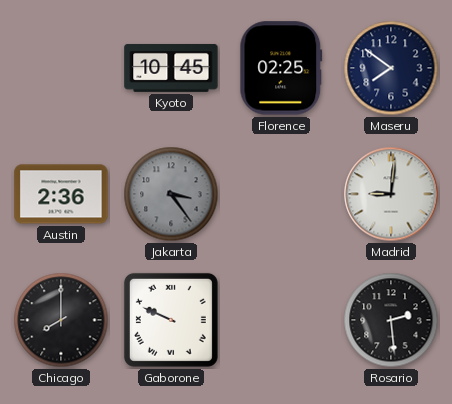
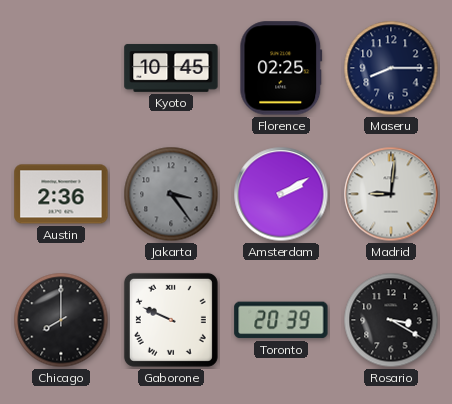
Maseru: 7:51 -> 8:15 (391, 68)
Amsterdam: none -> 2:10 (281, 194)
Toronto: none -> 20:39 (281, 320)
Rosario: 2:29 -> 3:20 (391, 320)
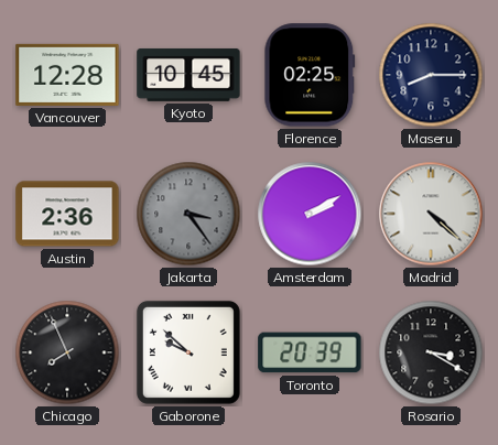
Vancouver: none -> 12:28 (67, 75)
Madrid: 9:01 -> 4:22 (431, 214)
Chicago: 8:00 -> 7:56 (67, 352)
Gaborone: 9:49 -> 9:52 (188, 352)
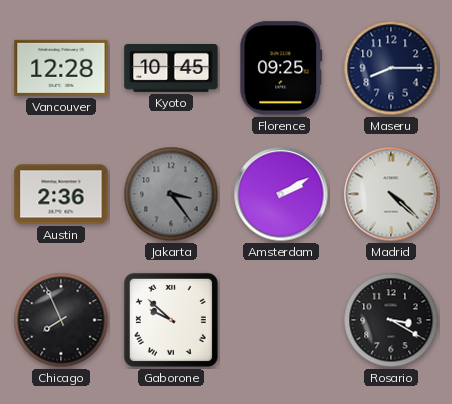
Florence: 02:25 -> 09:25 (281, 68)
Toronto: 20:39 -> none (310, 352)
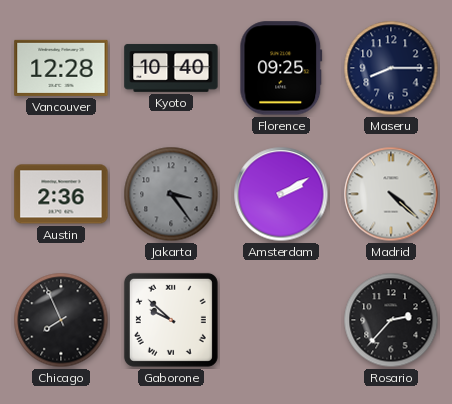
Kyoto: 10:45 -> 10:40 (171, 68)
Rosario: 3:20 -> 2:37 (391, 320)
